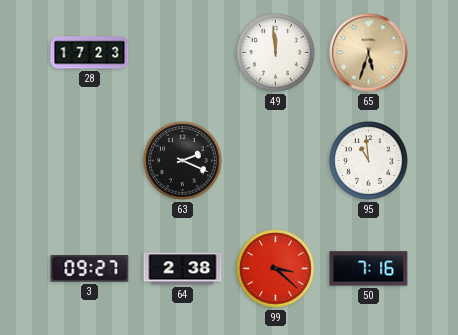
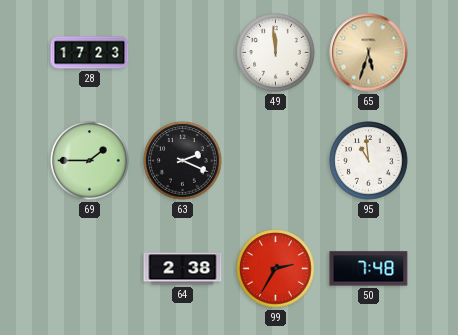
69: none -> 1:45 (90, 161)
3: 09:27 -> none (90, 269)
99: 3:22 -> 2:35 (276, 269)
50: 7:16 -> 7:48 (369, 269)
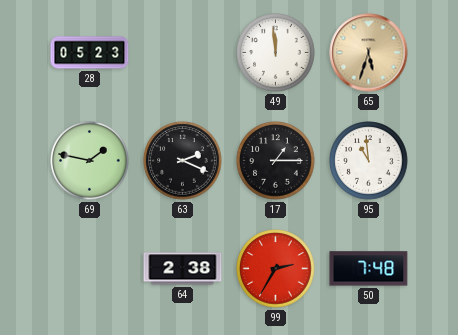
28: 17:23 -> 05:23 (90, 53)
69: 1:45 -> 1:47 (90, 161)
17: none -> 1:15 (276, 161)
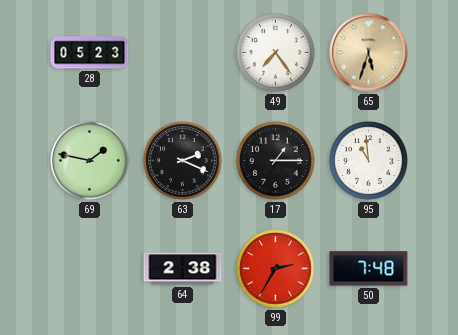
49: 11:59 -> 7:24 (276, 53)
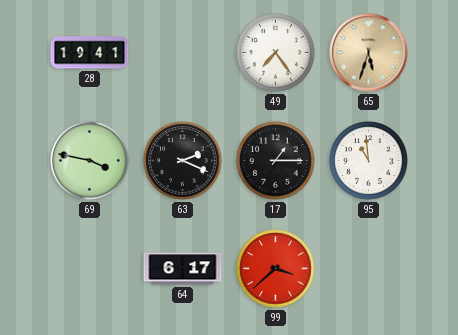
28: 05:23 -> 19:41 (90, 53)
69: 1:47 -> 3:47 (90, 161)
64: 2:38 -> 6:17 (183, 269)
99: 2:35 -> 3:38 (276, 269)
50: 7:48 -> none (369, 269)
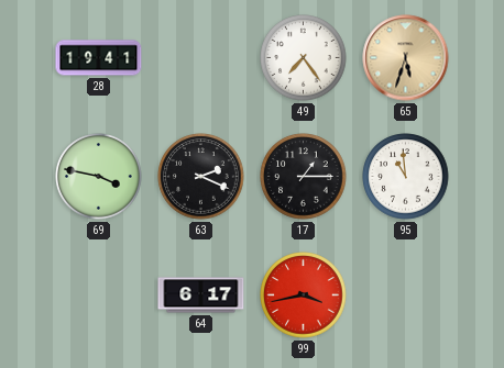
99: 3:38 -> 3:43 (304, 295)
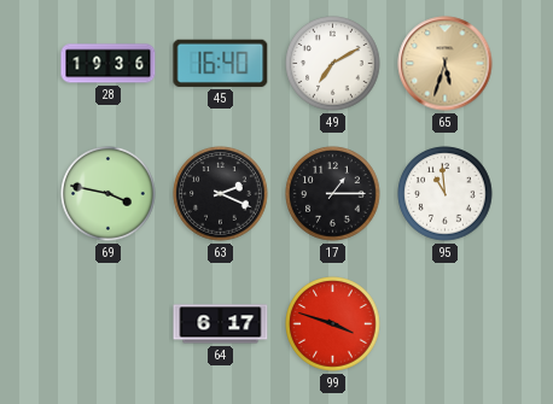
28: 19:41 -> 19:36 (109, 64)
45: none -> 16:40 (221, 63)
49: 7:24 -> 7:10 (333, 64)
99: 3:43 -> 3:48 (333, 324)
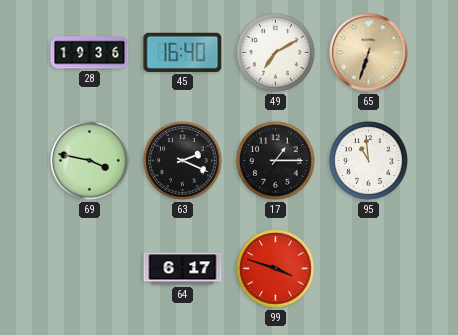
65: 5:33 -> 6:33 (369, 53)
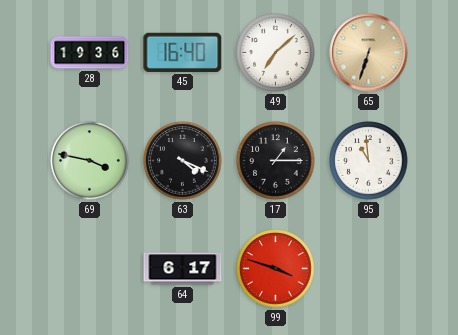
49: 7:10 -> 7:08 (276, 53)
63: 2:19 -> 4:19 (183, 161)
